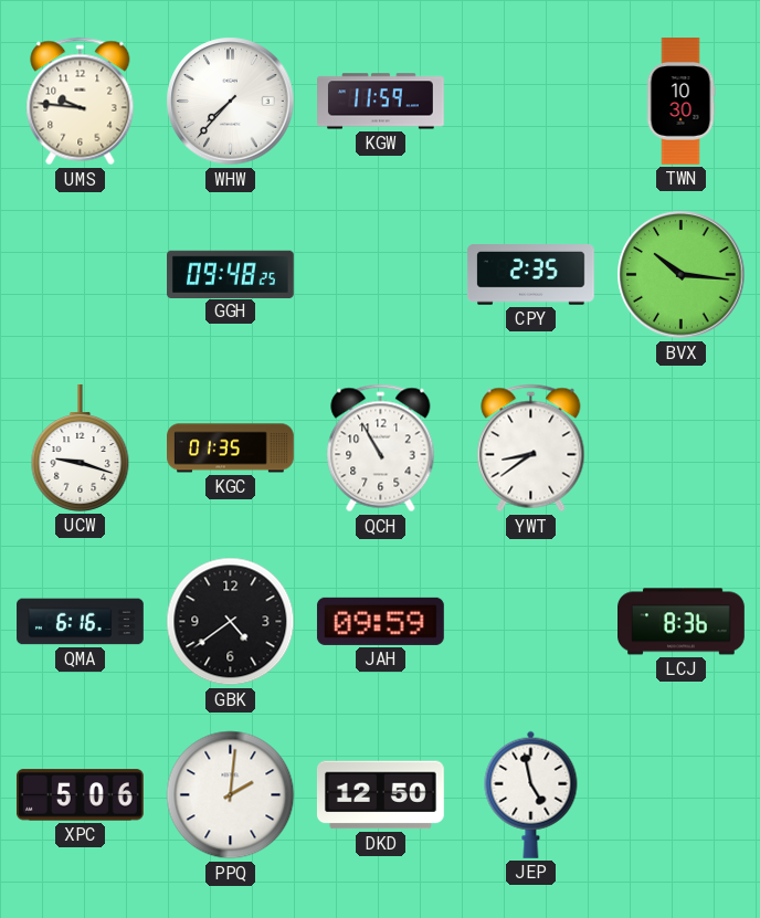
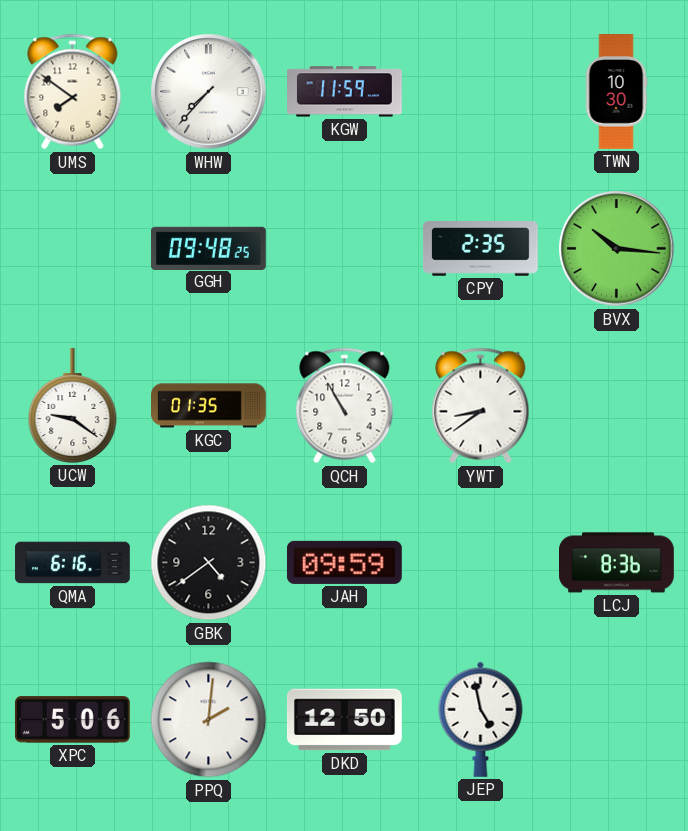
UMS: 9:46 -> 7:51 (73, 92)
UCW: 9:18 -> 9:21 (73, 405)
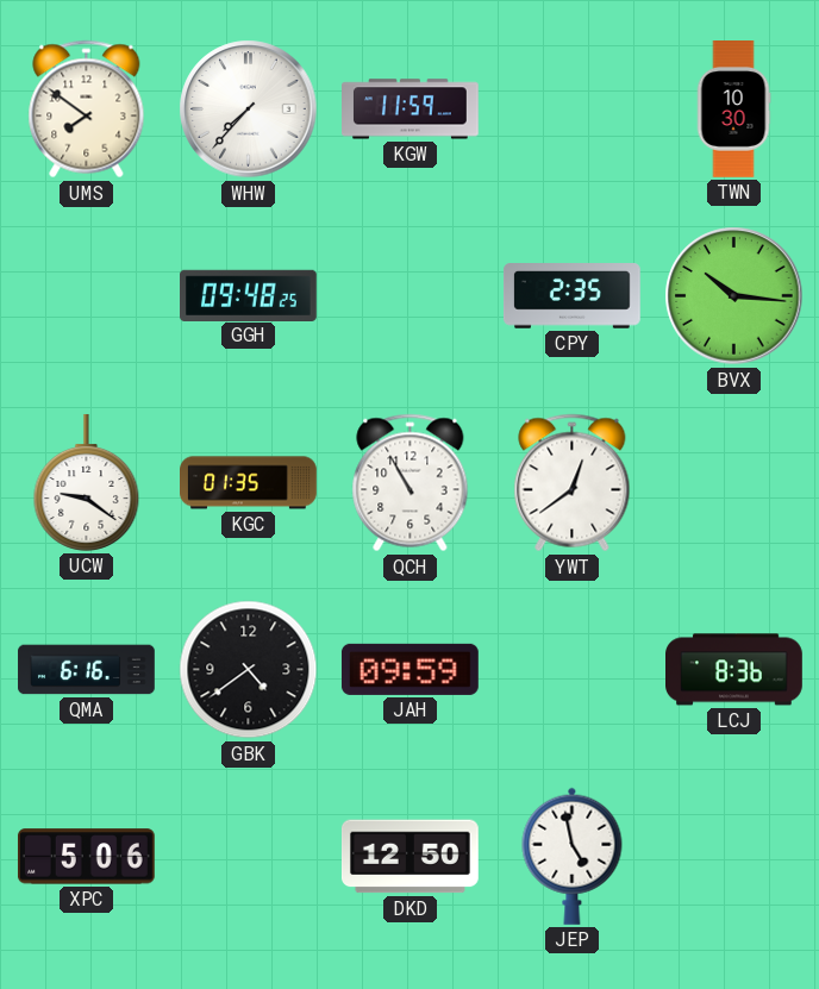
YWT: 8:39 -> 12:39 (573, 483)
PPQ: 2:01 -> none (209, 720)
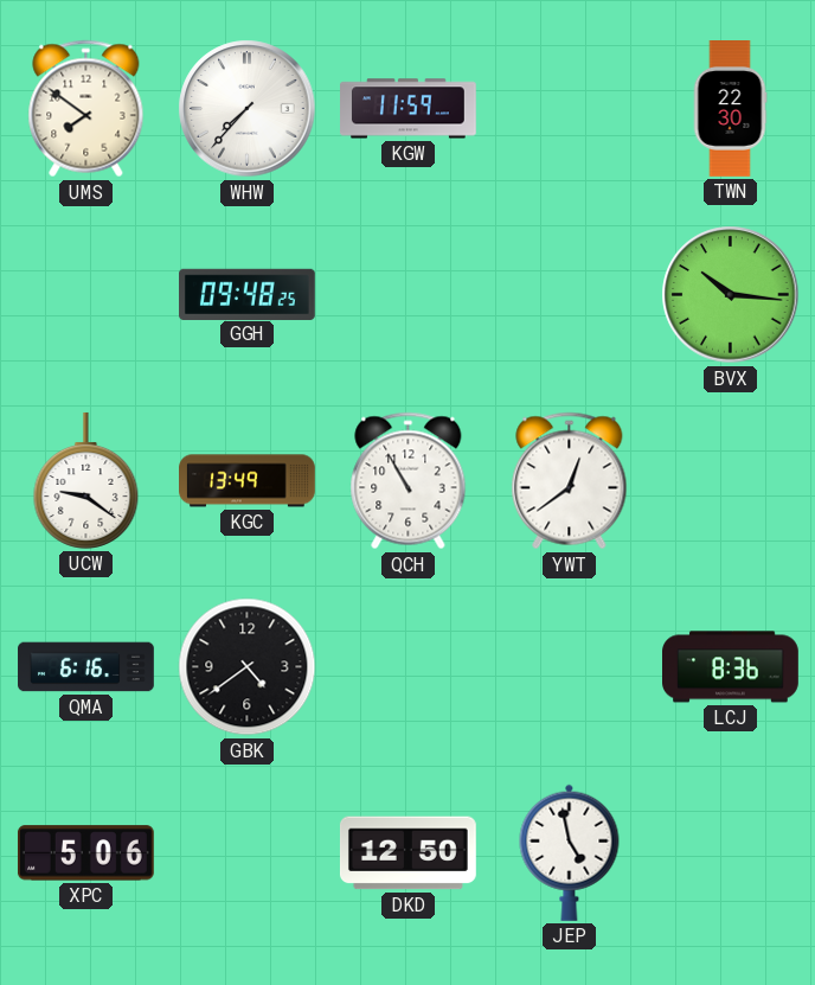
TWN: 10:30 -> 22:30 (730, 109)
CPY: 2:35 -> none (571, 296)
KGC: 01:35 -> 13:49 (248, 481)
JAH: 09:59 -> none (409, 669)
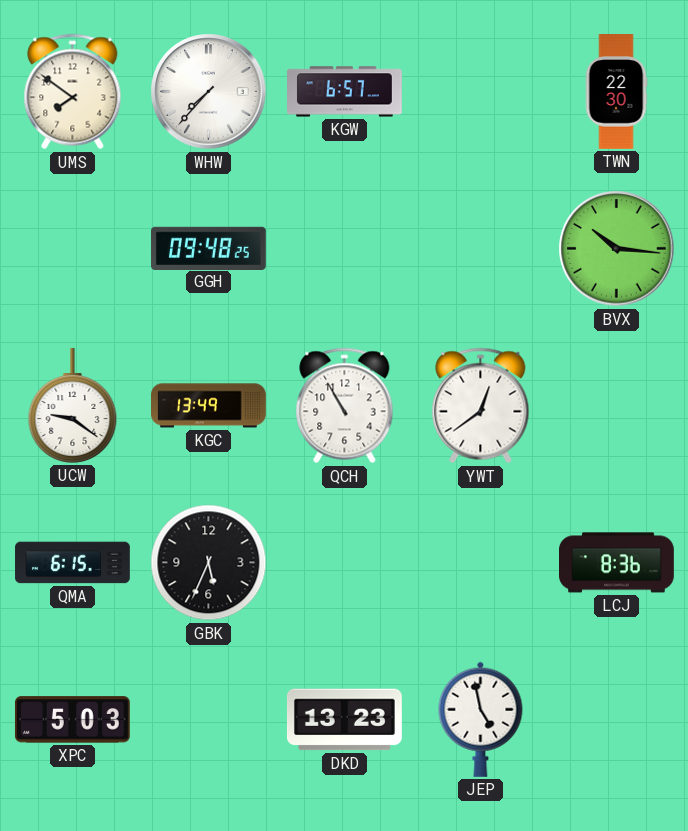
KGW: 11:59 -> 6:57 (345, 92)
QMA: 6:16 -> 6:15 (73, 563)
GBK: 4:39 -> 5:34 (209, 563)
XPC: 5:06 -> 5:03 (72, 720)
DKD: 12:50 -> 13:23 (344, 720)
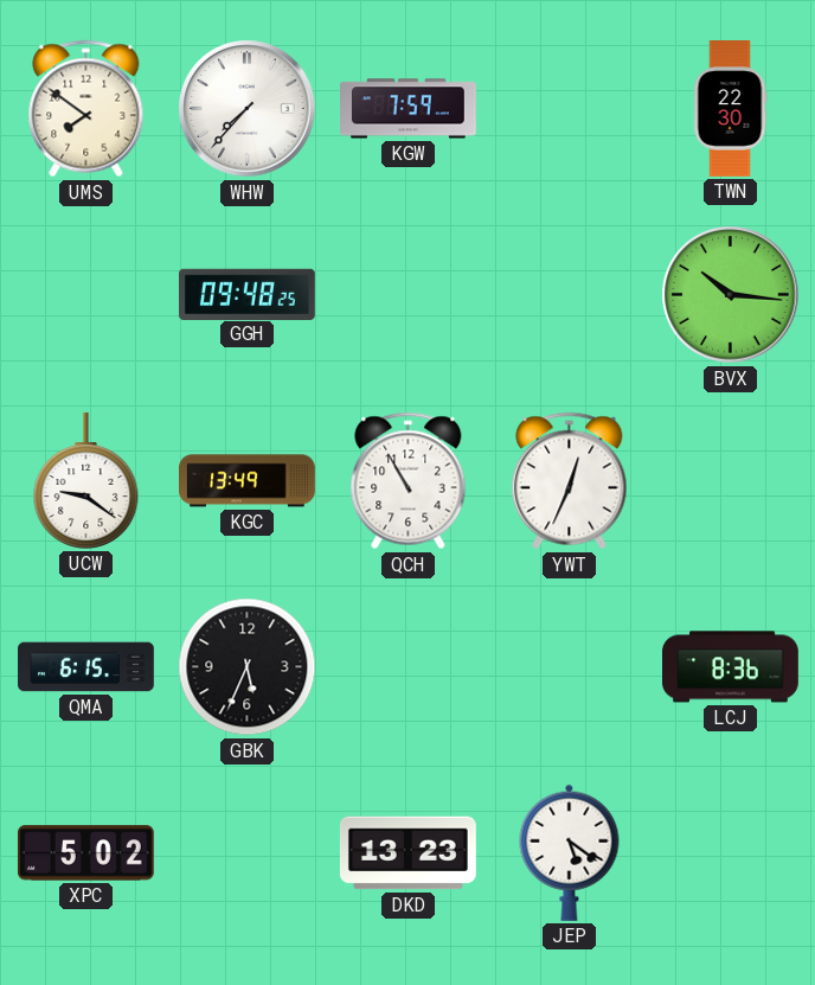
KGW: 6:57 -> 7:59 (409, 109)
YWT: 12:39 -> 12:34 (570, 481)
XPC: 5:03 -> 5:02 (85, 853)
JEP: 4:58 -> 5:21 (570, 852)
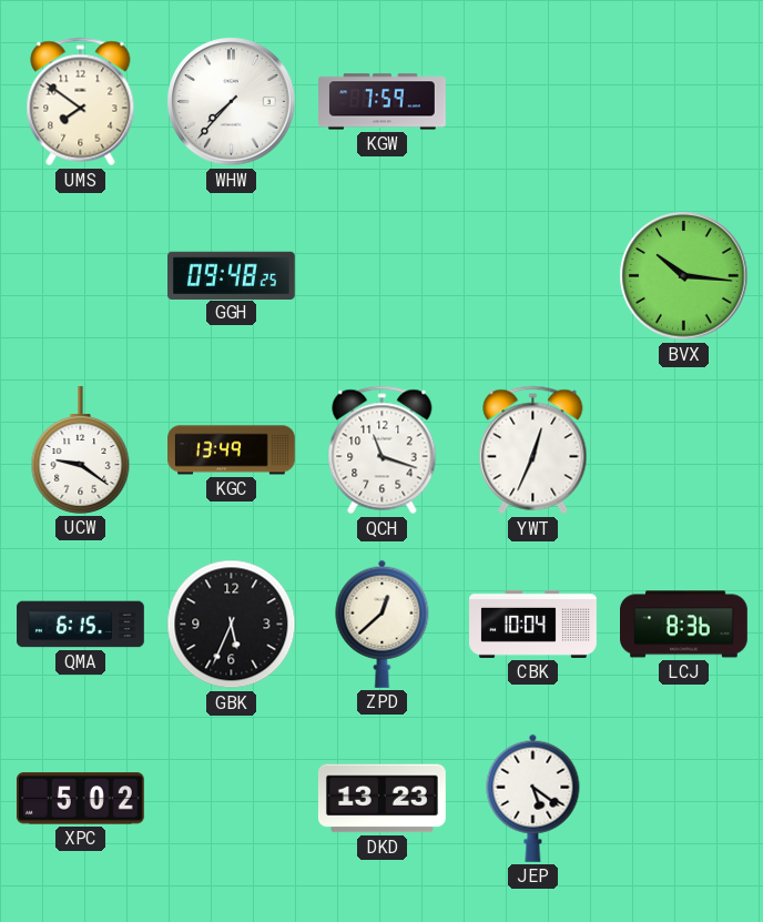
TWN: 22:30 -> none (730, 109)
QCH: 10:55 -> 11:18 (383, 450)
ZPD: none -> 12:38 (383, 624)
CBK: none -> 10:04 (533, 624)
